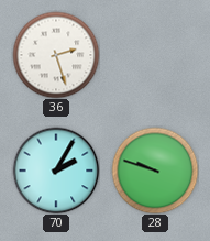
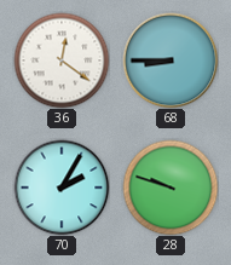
36: 2:27 -> 12:21 (62, 61)
68: none -> 8:45 (171, 61)
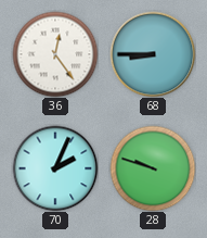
36: 12:21 -> 12:24 (55, 54)
70: 2:05 -> 2:04 (55, 168)
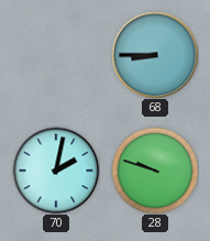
36: 12:24 -> none (55, 54)
70: 2:04 -> 2:02 (56, 171)
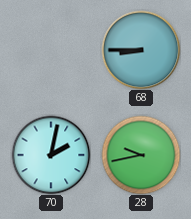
28: 9:48 -> 9:43 (141, 155)
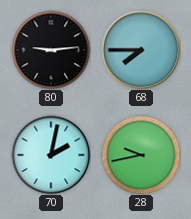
80: none -> 9:14 (51, 50)
68: 8:45 -> 7:45 (141, 50)
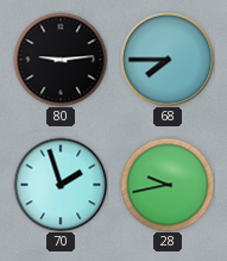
70: 2:02 -> 1:57 (61, 185)
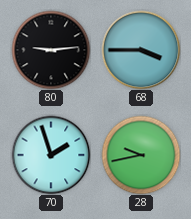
68: 7:45 -> 3:45 (141, 50)
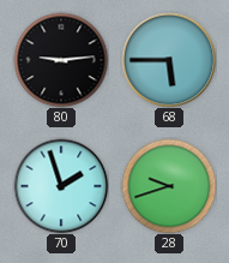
68: 3:45 -> 5:45 (169, 60)
28: 9:43 -> 9:42 (169, 186)
